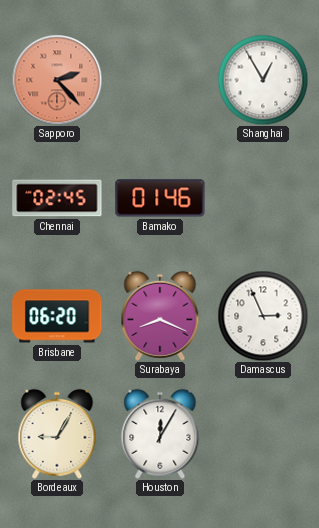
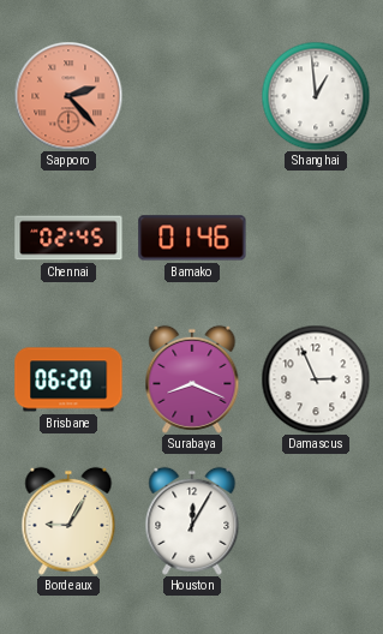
Shanghai: 12:55 -> 12:59 (316, 96)
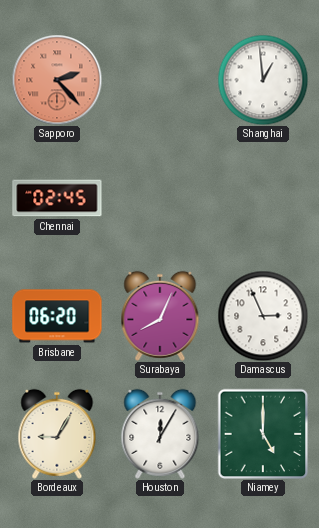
Bamako: 01:46 -> none (192, 238)
Surabaya: 8:19 -> 8:04 (160, 316)
Niamey: none -> 5:00 (263, 434)
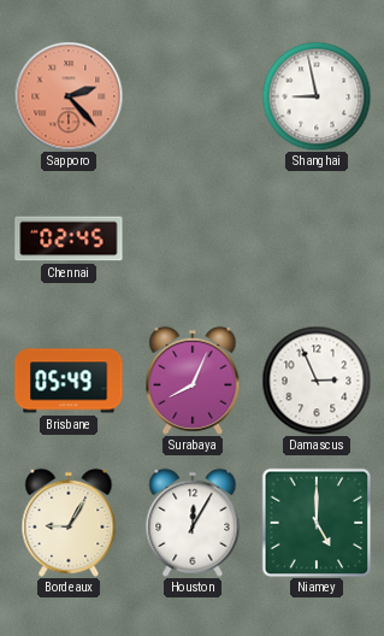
Shanghai: 12:59 -> 8:58 (317, 96)
Brisbane: 06:20 -> 05:49 (69, 381)
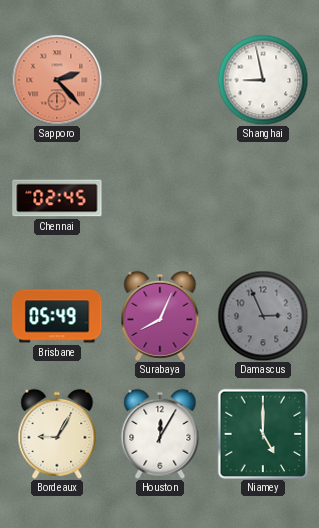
Damascus dial: white -> grey (263, 316)
